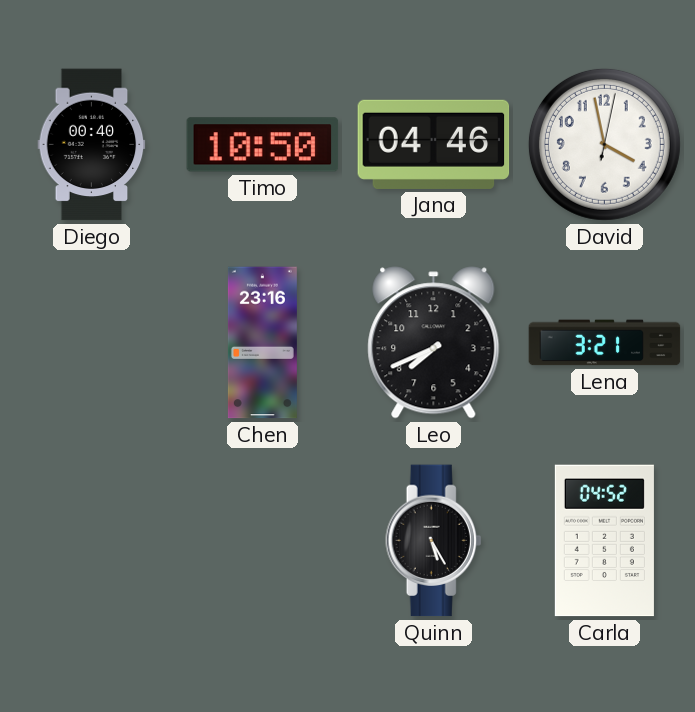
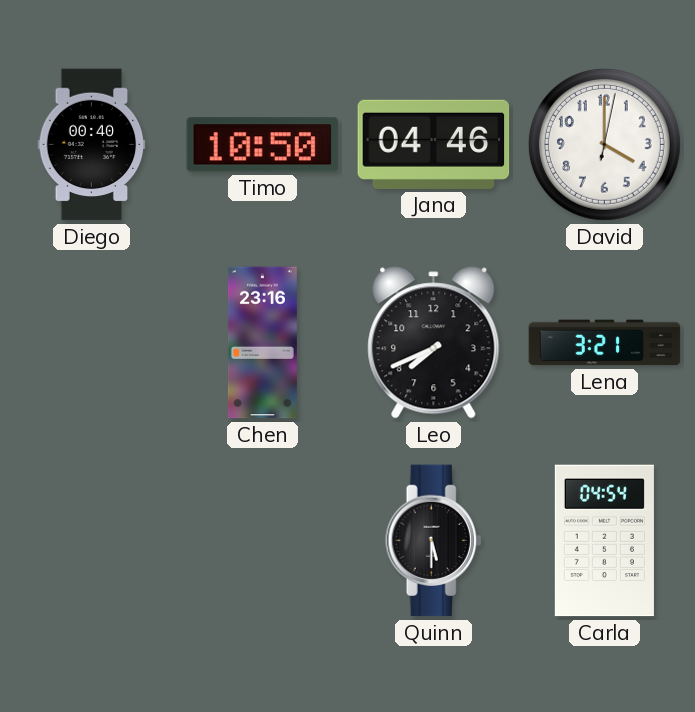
David: 3:58 -> 4:00 (604, 144)
Quinn: 5:25 -> 5:30 (434, 541)
Carla: 04:52 -> 04:54 (604, 541)
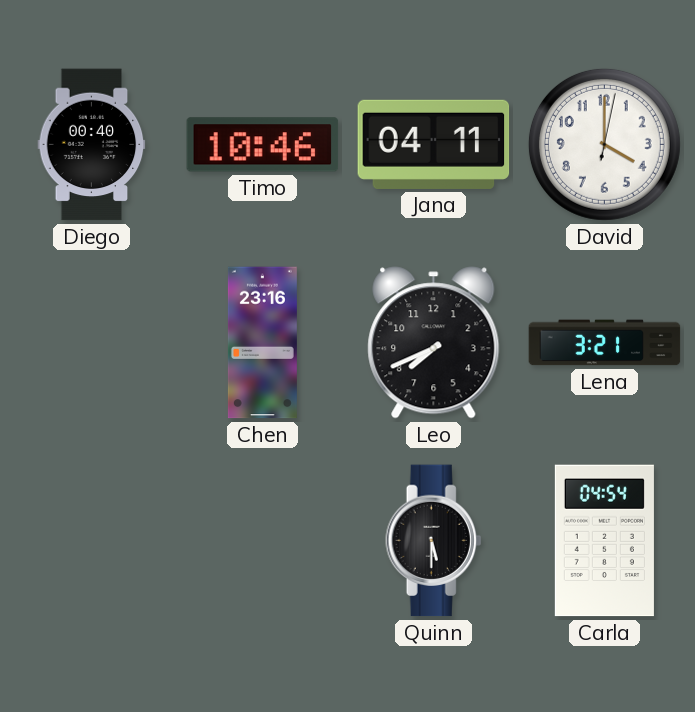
Timo: 10:50 -> 10:46 (263, 145)
Jana: 04:46 -> 04:11 (434, 144)
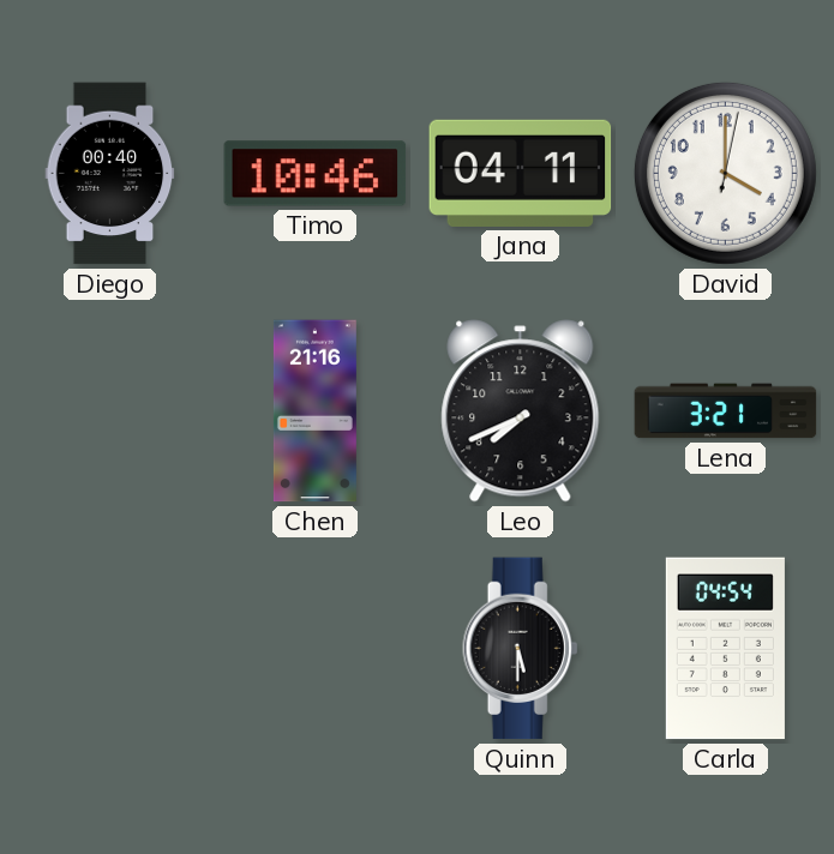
Chen: 23:16 -> 21:16 (314, 411)
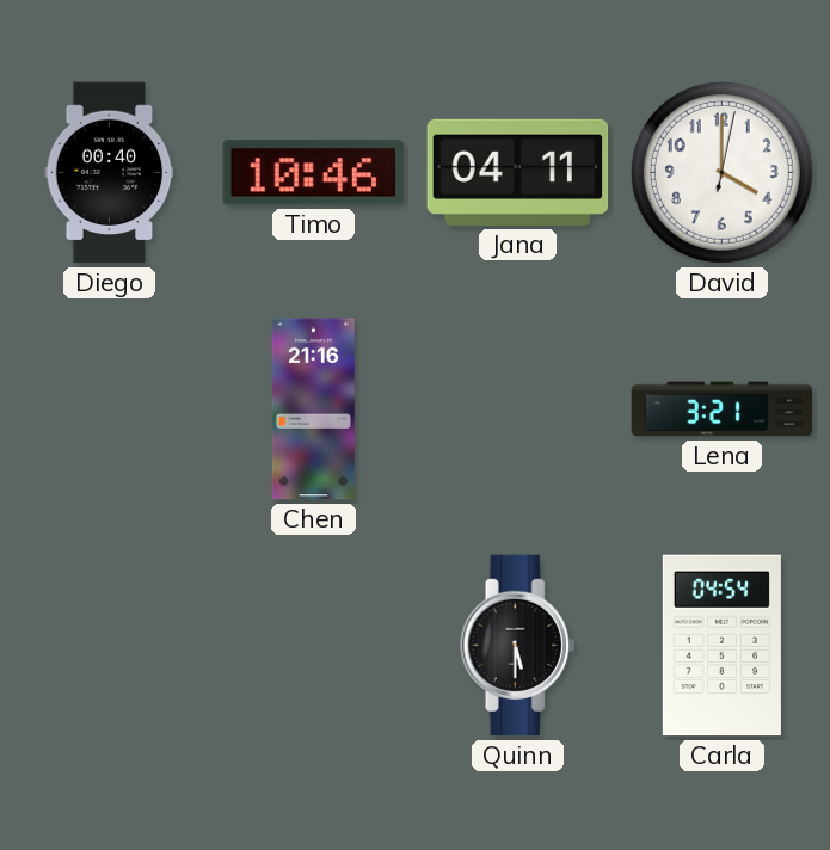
Leo: 7:41 -> none (521, 411)
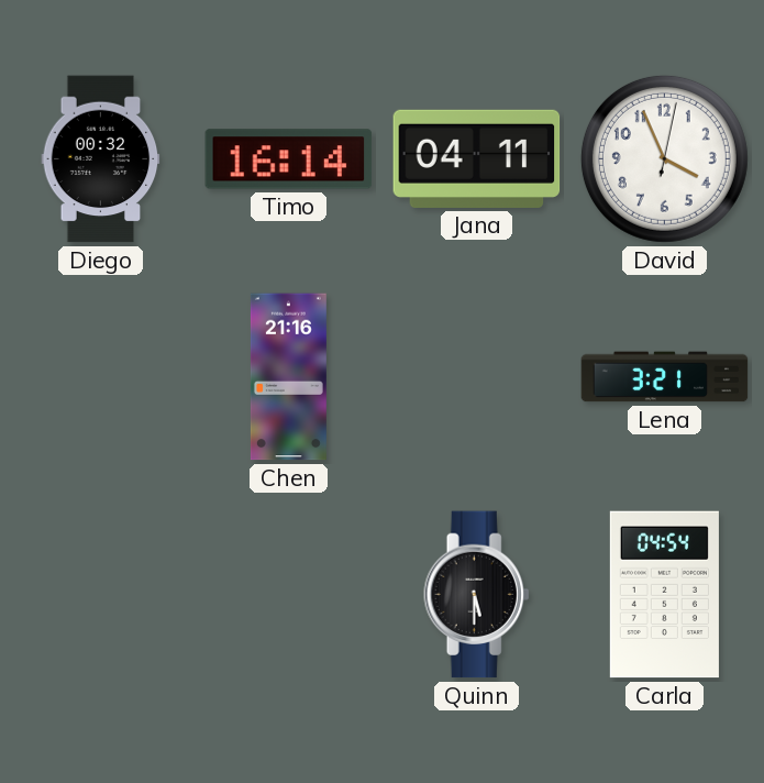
Diego: 00:40 -> 00:32 (101, 159)
Timo: 10:46 -> 16:14 (289, 159)
David: 4:00 -> 3:56 (664, 158)
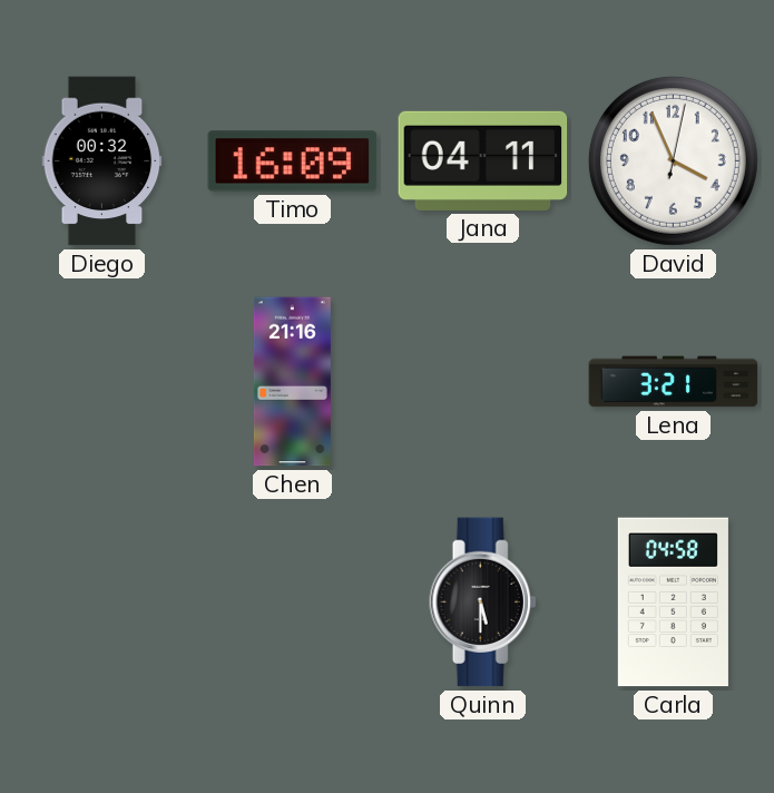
Timo: 16:14 -> 16:09 (293, 161)
Carla: 04:54 -> 04:58 (673, 603)
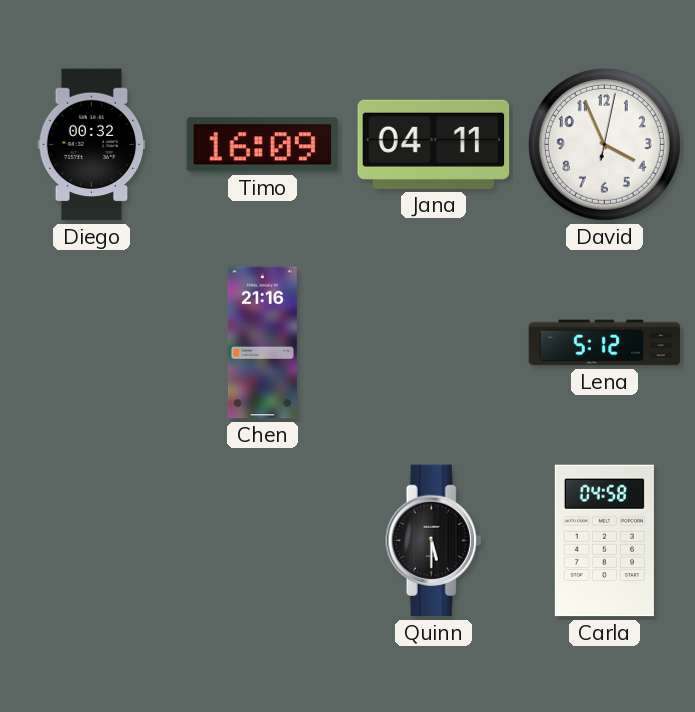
Lena: 3:21 -> 5:12 (605, 343)
